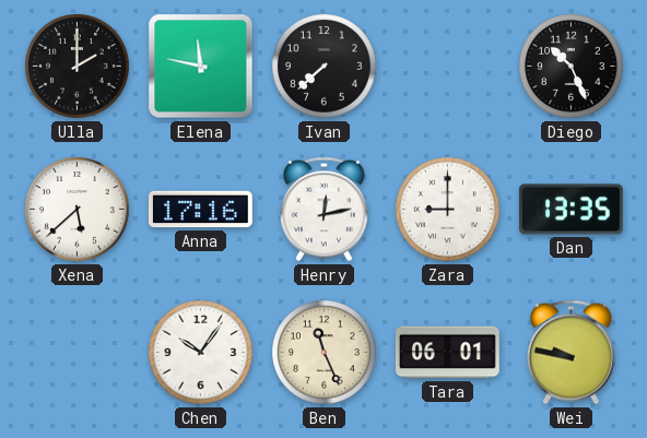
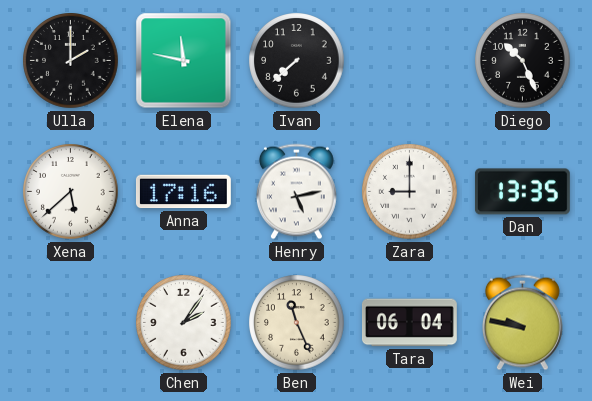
Henry: 12:13 -> 5:13 (296, 192)
Chen: 10:06 -> 2:06 (184, 323)
Tara: 06:01 -> 06:04 (409, 323)
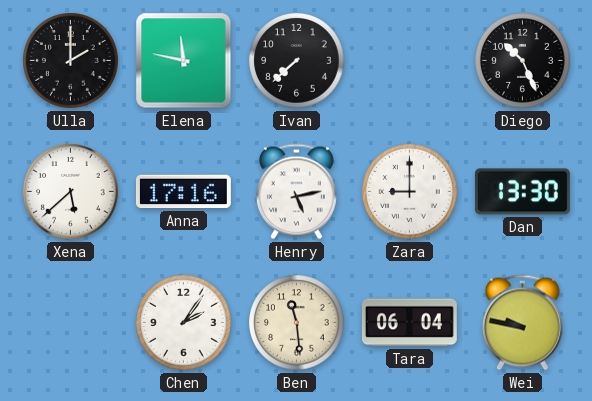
Dan: 13:35 -> 13:30 (522, 192)
Ben: 11:26 -> 11:29 (297, 323)
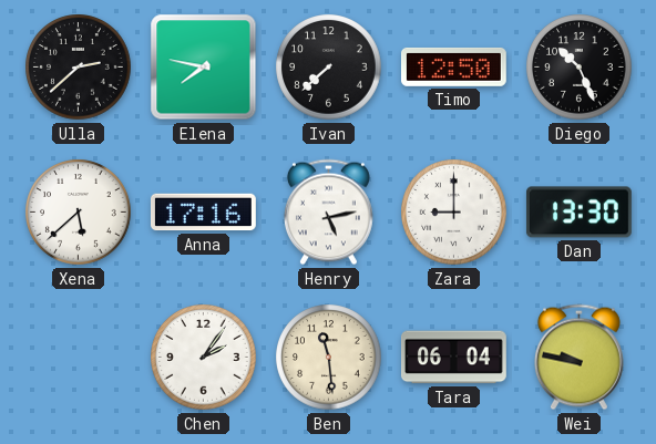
Ulla: 2:00 -> 2:38 (79, 68)
Elena: 11:47 -> 7:47 (204, 68)
Timo: none -> 12:50 (453, 66)
